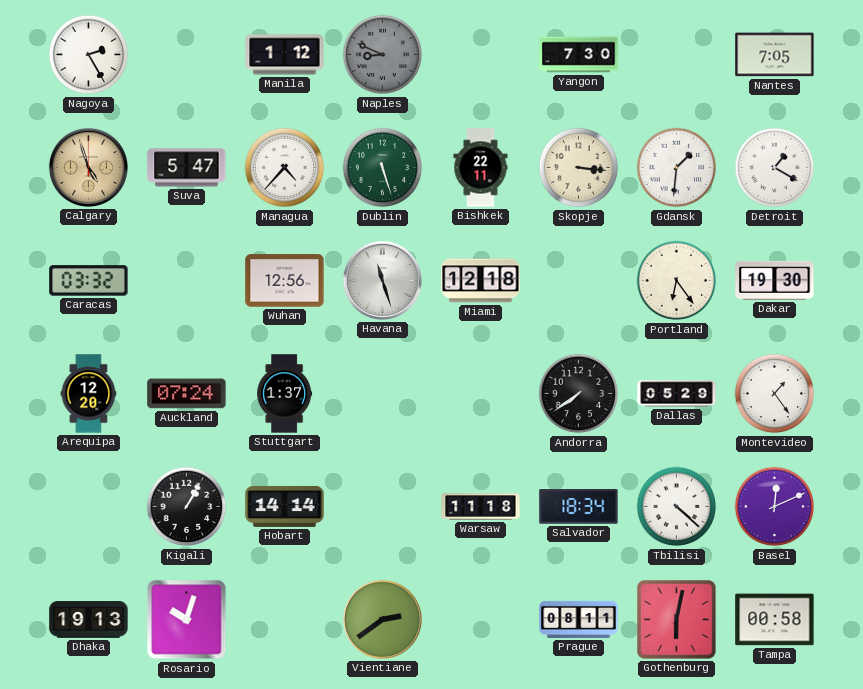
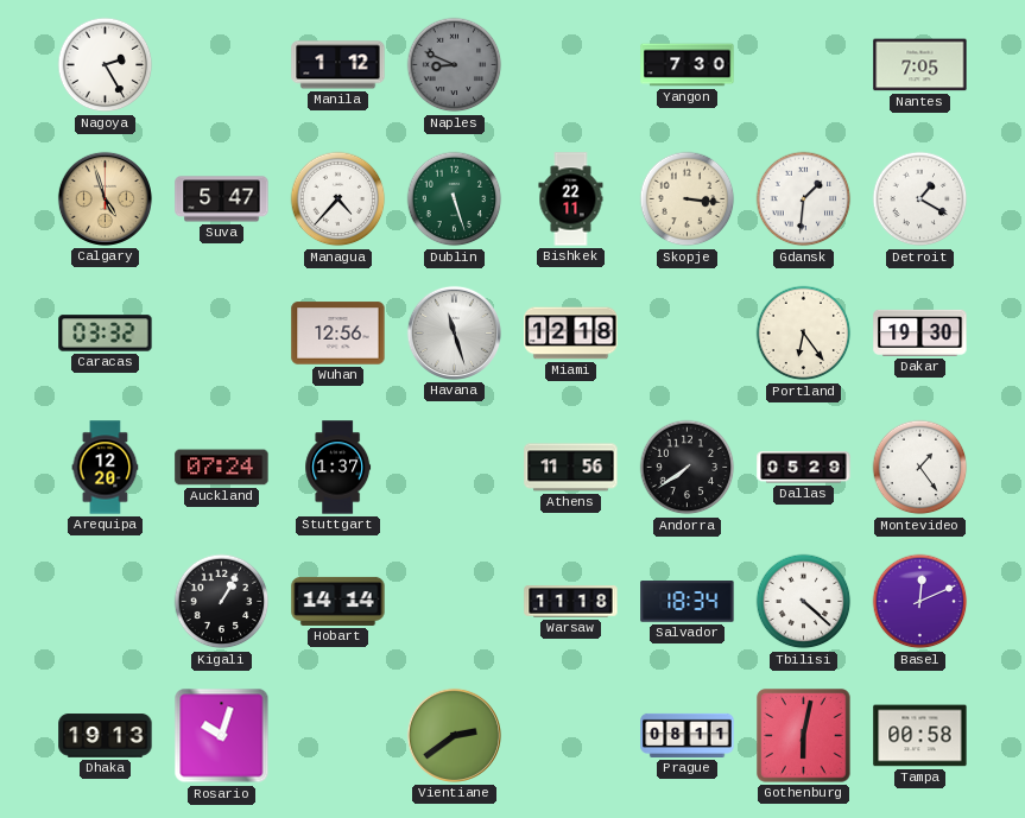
Athens: none -> 11:56 (571, 468)
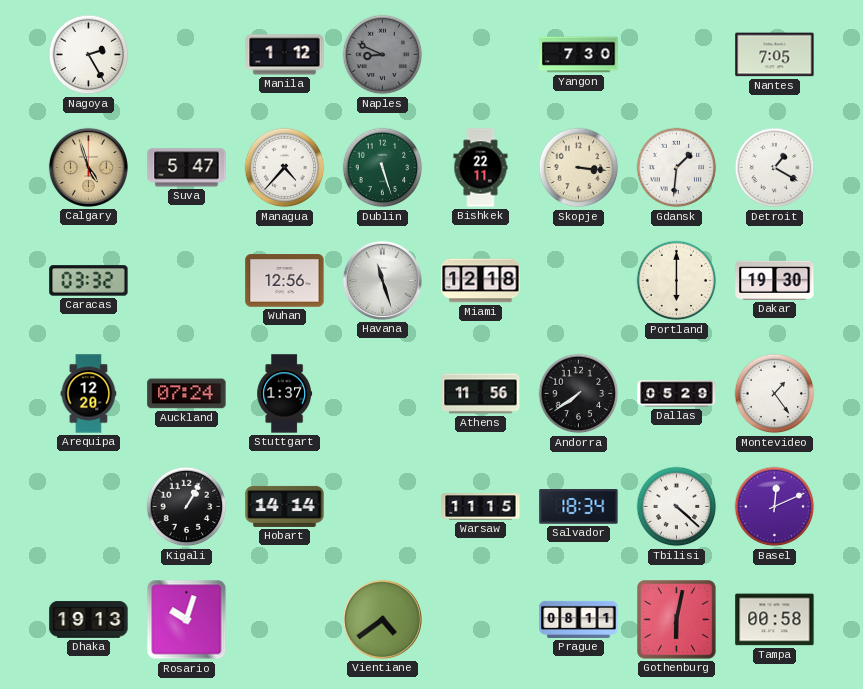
Portland: 6:24 -> 6:00 (677, 281)
Warsaw: 11:18 -> 11:15 (481, 507)
Vientiane: 2:39 -> 4:39 (382, 619)
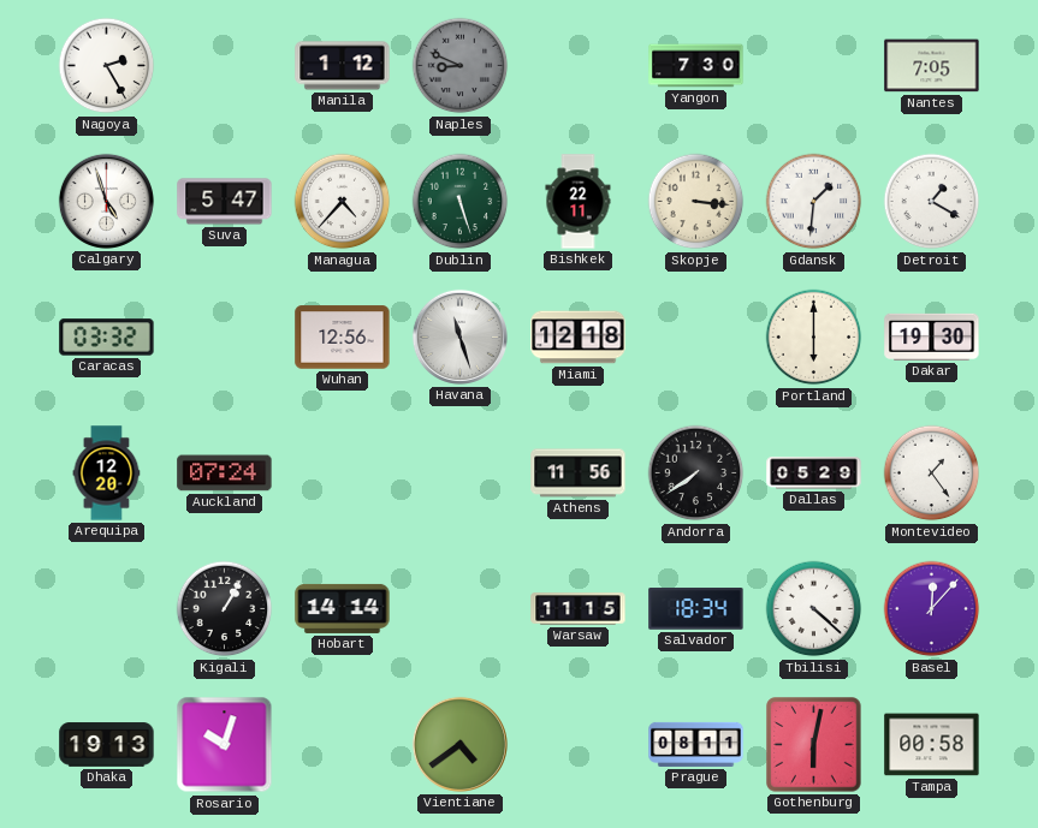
Calgary dial: champagne -> white (106, 201)
Stuttgart: 1:37 -> none (285, 394)
Basel: 12:11 -> 12:07 (932, 609)
